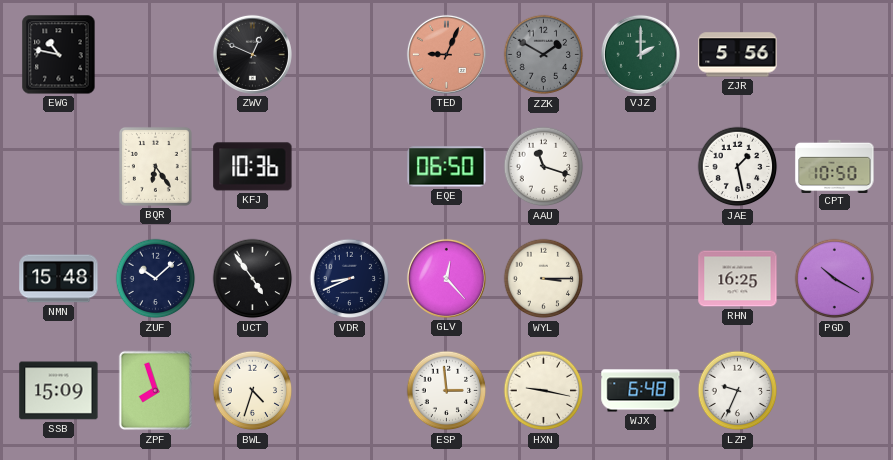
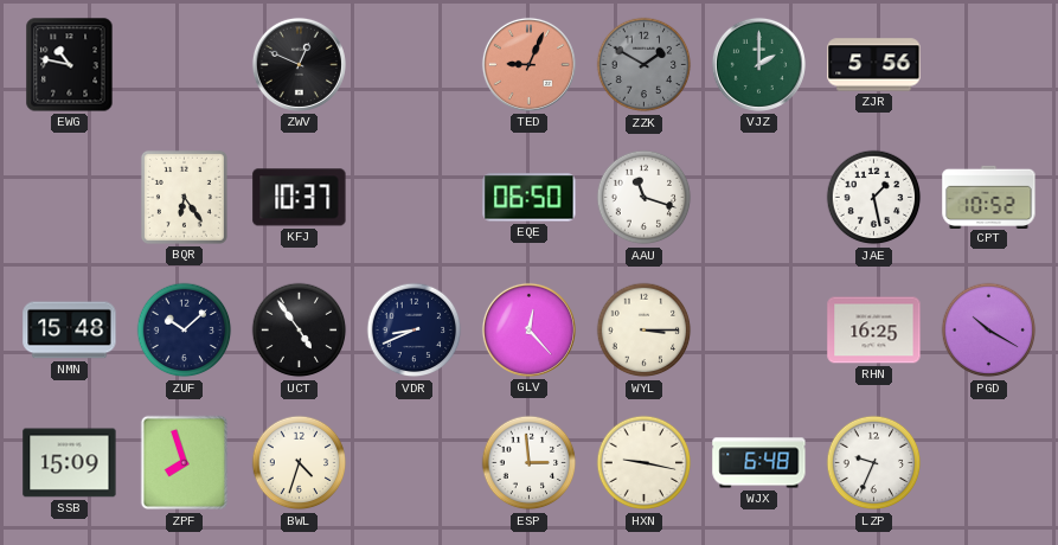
KFJ: 10:36 -> 10:37 (300, 198)
CPT: 10:50 -> 10:52 (989, 197)
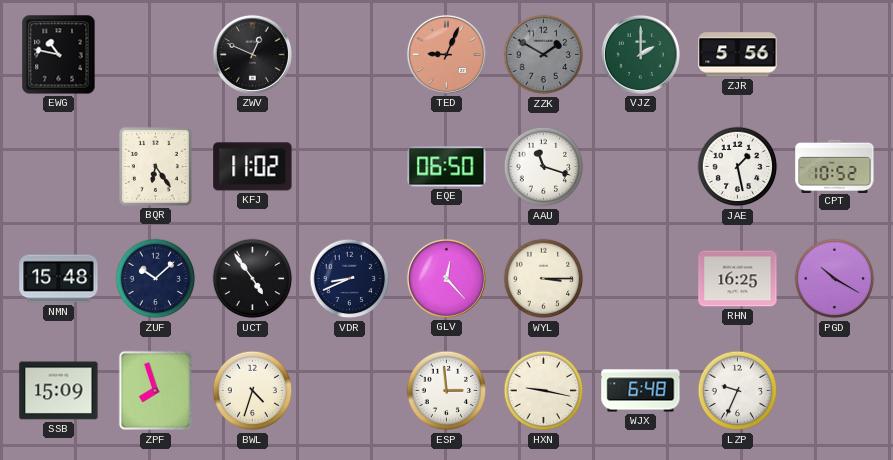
KFJ: 10:37 -> 11:02 (253, 167)
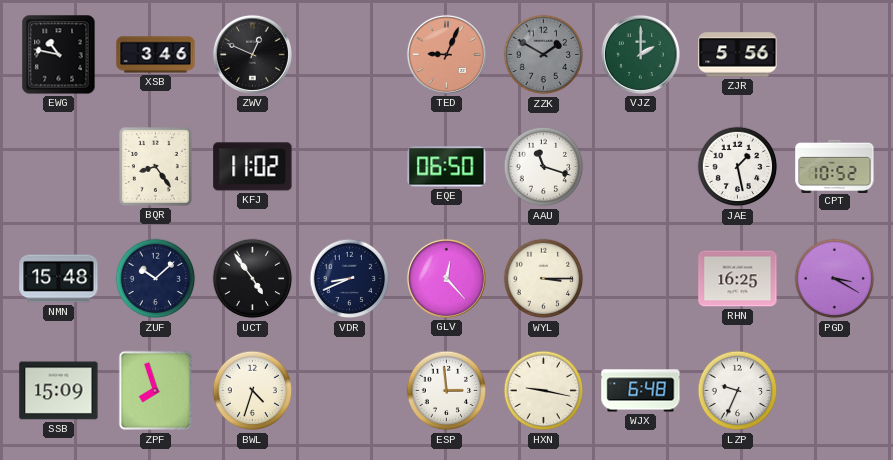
XSB: none -> 3:46 (156, 55)
BQR: 6:24 -> 8:24 (155, 166)
PGD: 10:20 -> 3:20 (835, 279)
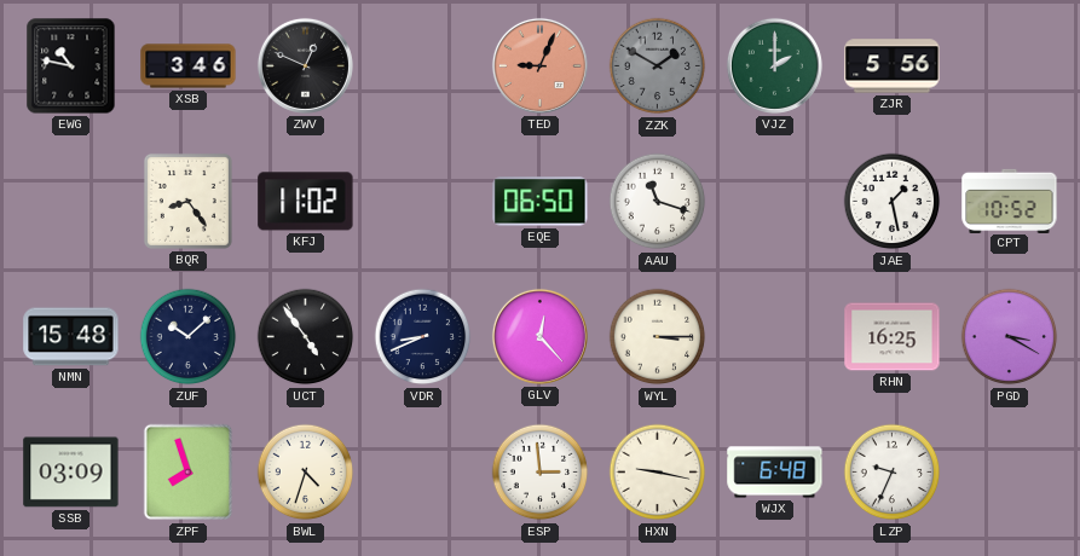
SSB: 15:09 -> 03:09 (71, 473)
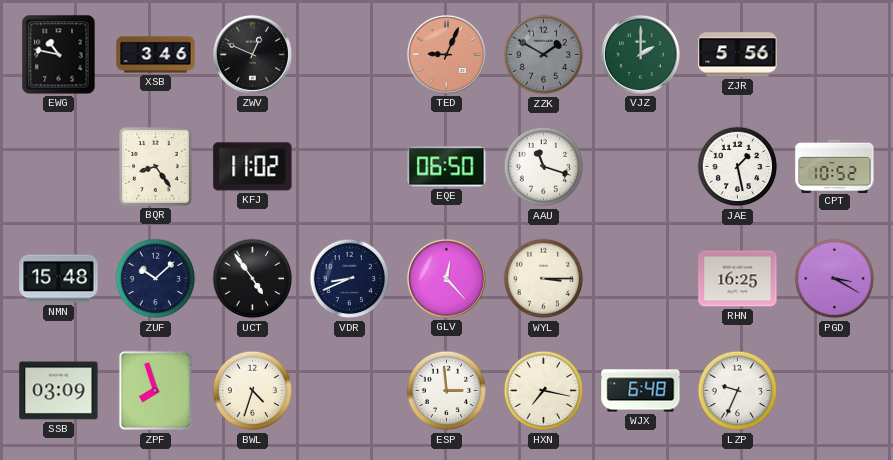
HXN: 9:17 -> 7:17 (544, 391)
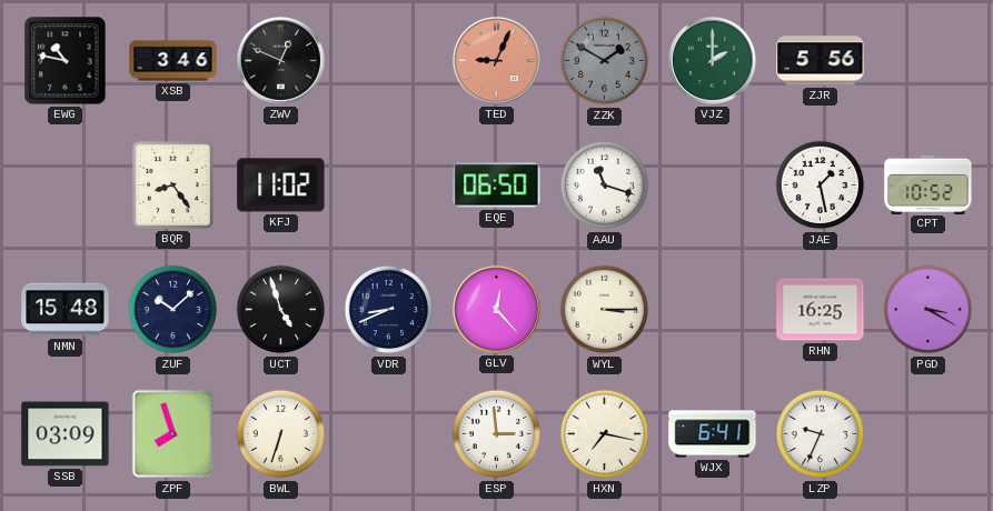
UCT: 4:54 -> 4:57 (281, 310)
BWL: 4:33 -> 6:33 (281, 434)
WJX: 6:48 -> 6:41 (713, 434)
